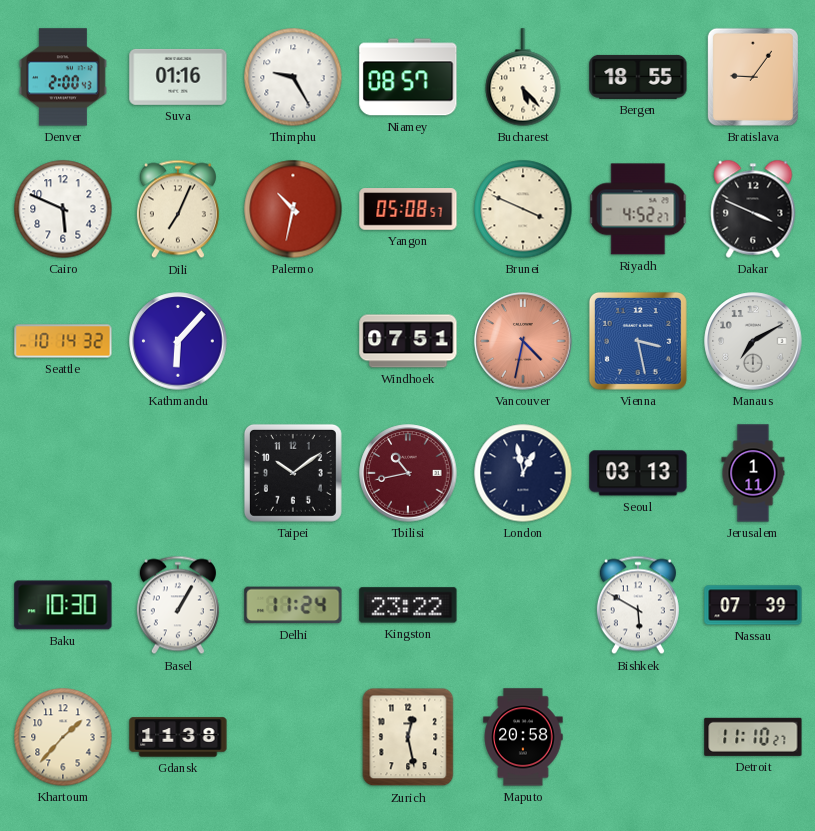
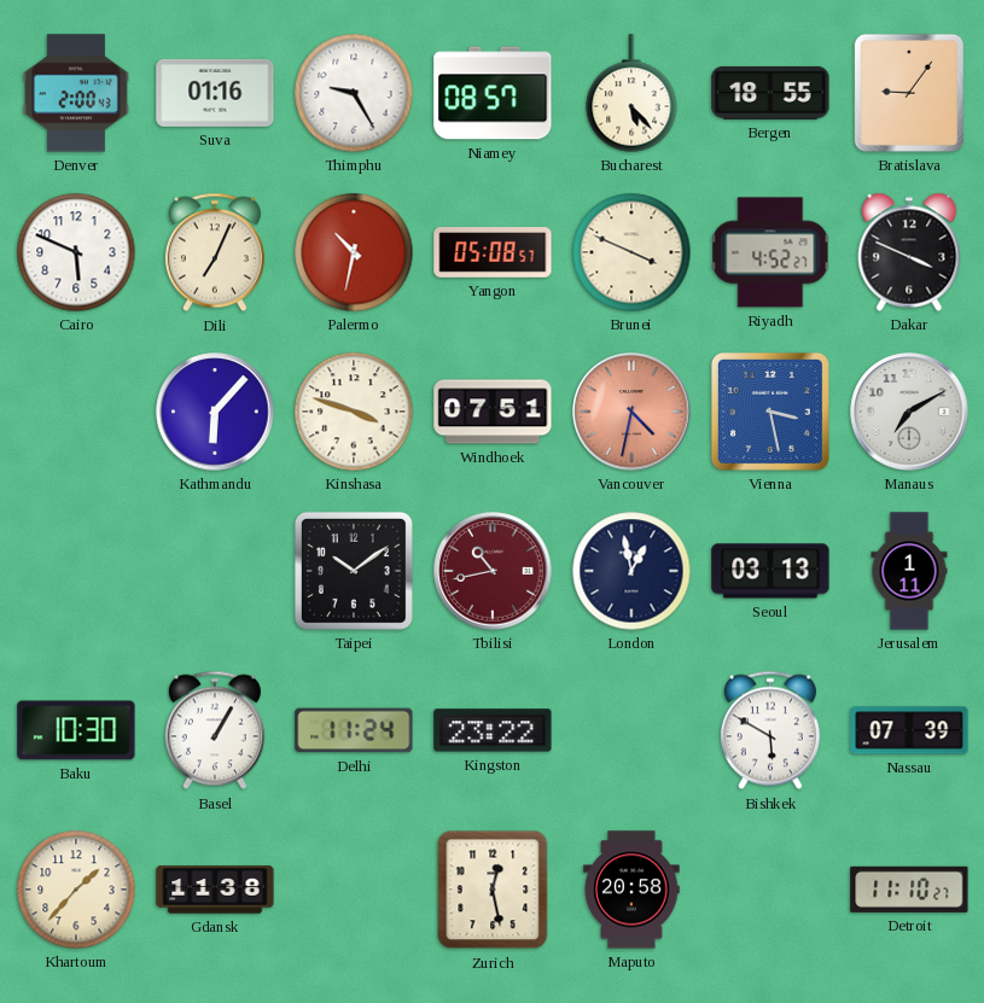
Seattle: 10:14 -> none (63, 341)
Kinshasa: none -> 3:48 (354, 412)
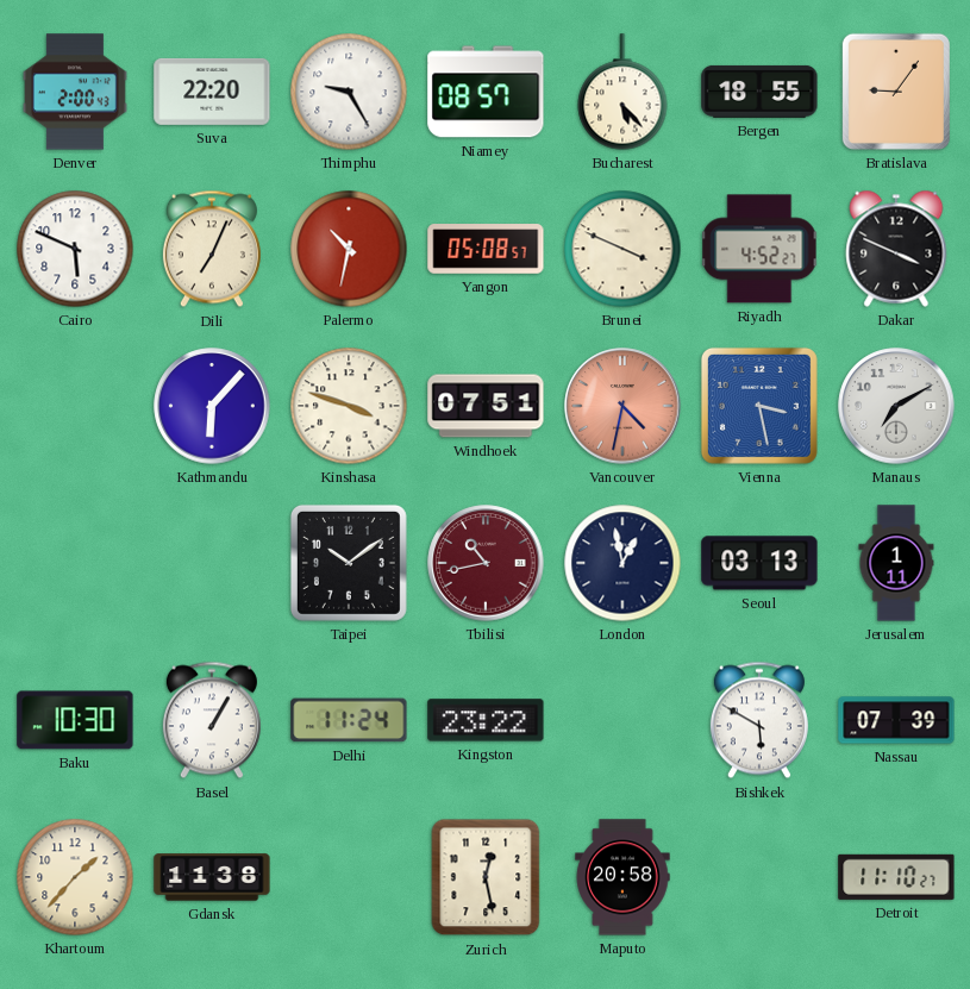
Suva: 01:16 -> 22:20 (212, 92)
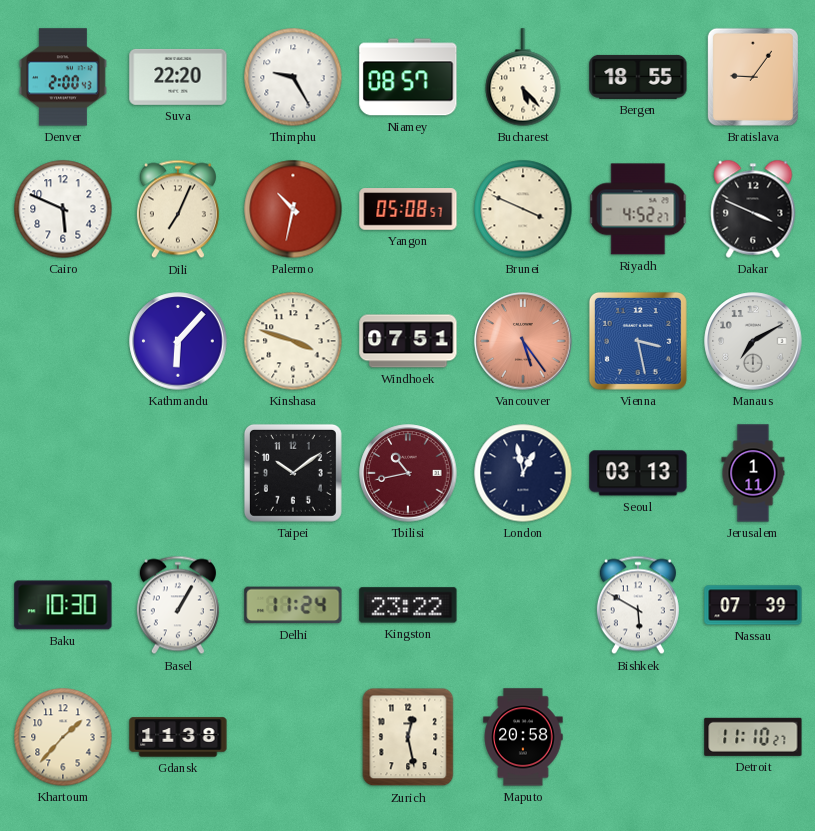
Vancouver: 4:32 -> 5:24 (523, 341)
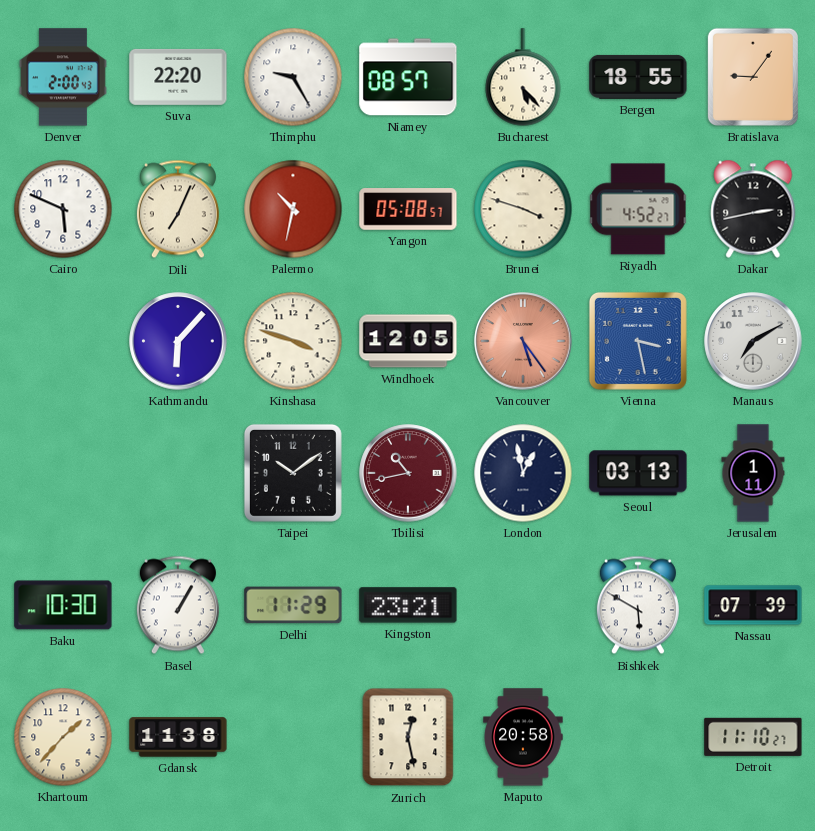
Brunei: 3:49 -> 3:48 (523, 209)
Dakar: 3:49 -> 2:43 (753, 209)
Windhoek: 07:51 -> 12:05 (408, 341)
Delhi: 11:24 -> 11:29 (293, 605)
Kingston: 23:22 -> 23:21 (408, 605)
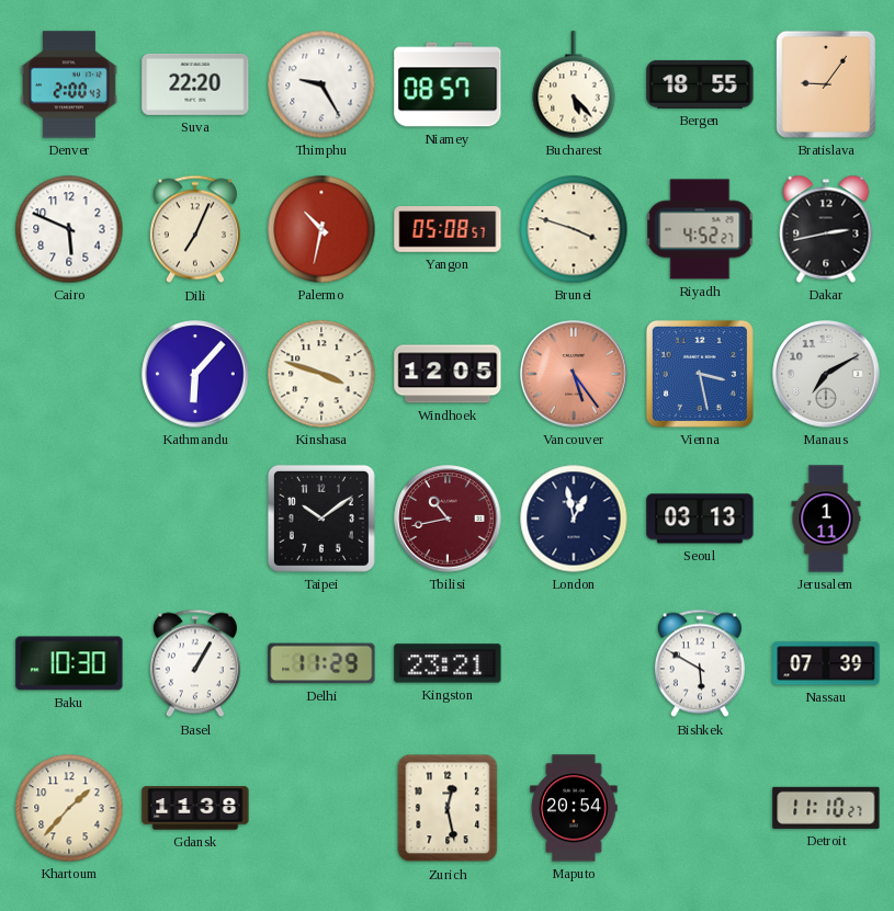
Maputo: 20:58 -> 20:54 (574, 808)
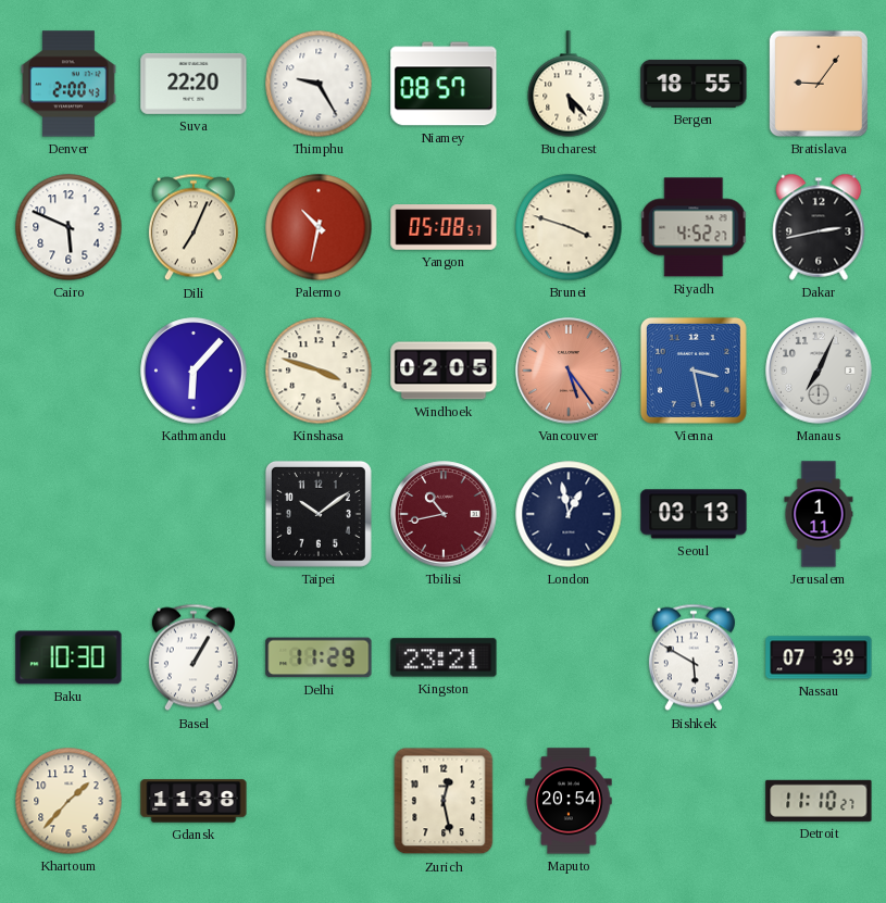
Windhoek: 12:05 -> 02:05 (444, 371)
Manaus: 7:10 -> 7:04 (819, 371)
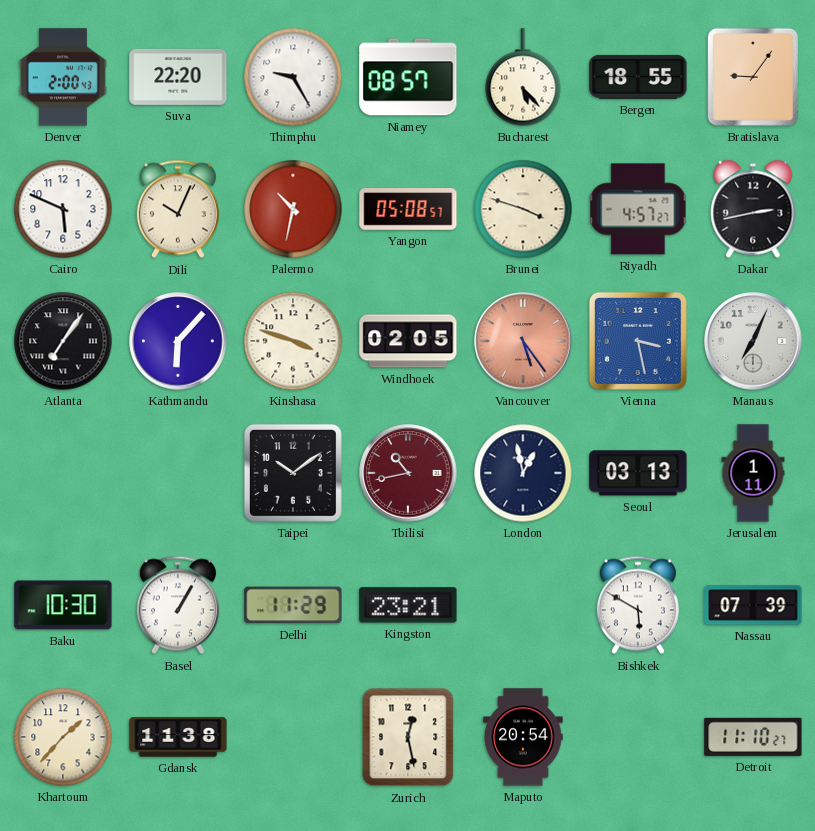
Dili: 7:04 -> 10:04 (178, 209)
Riyadh: 4:52 -> 4:57 (638, 209)
Atlanta: none -> 7:06 (63, 341)
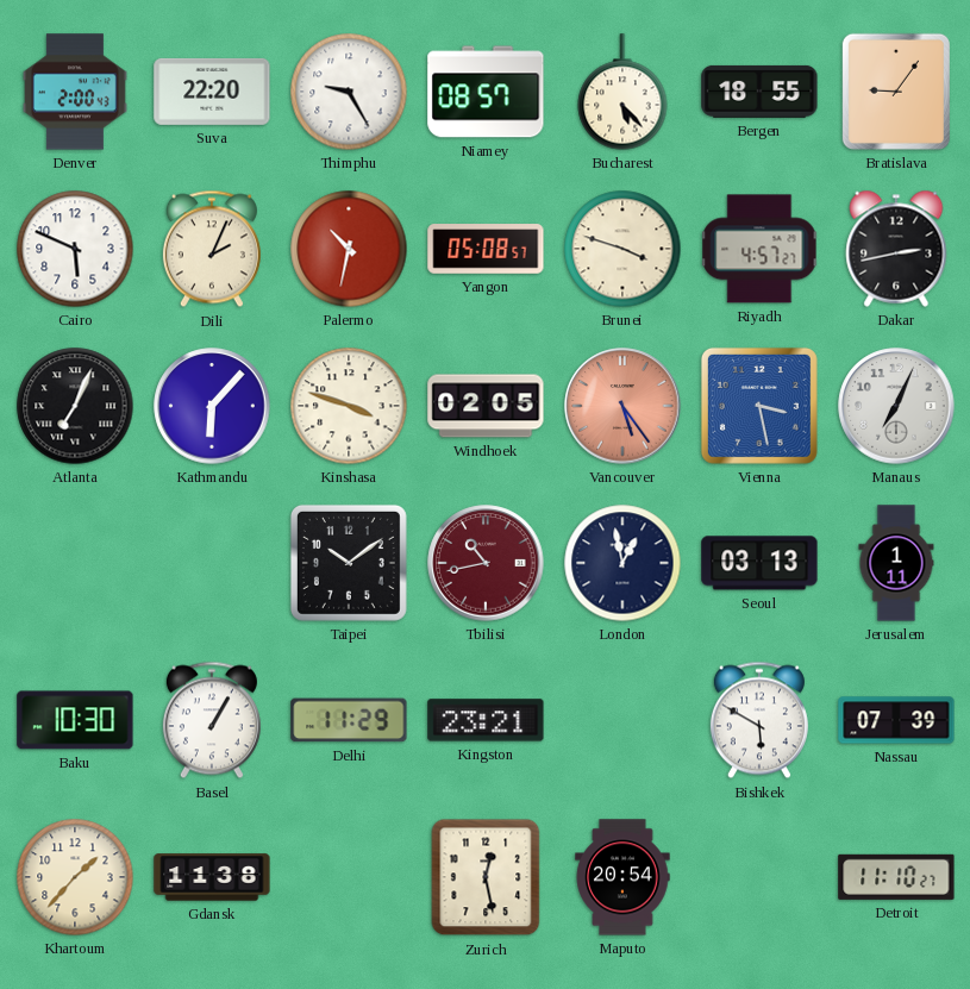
Dili: 10:04 -> 2:04 (212, 249)
Atlanta: 7:06 -> 7:04 (75, 406)
